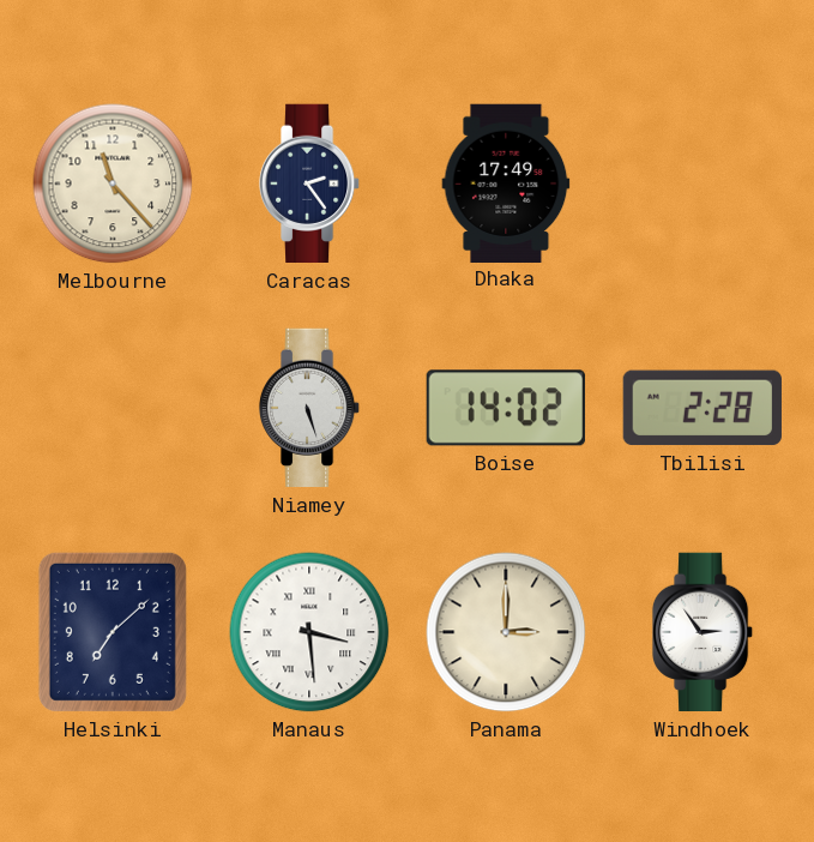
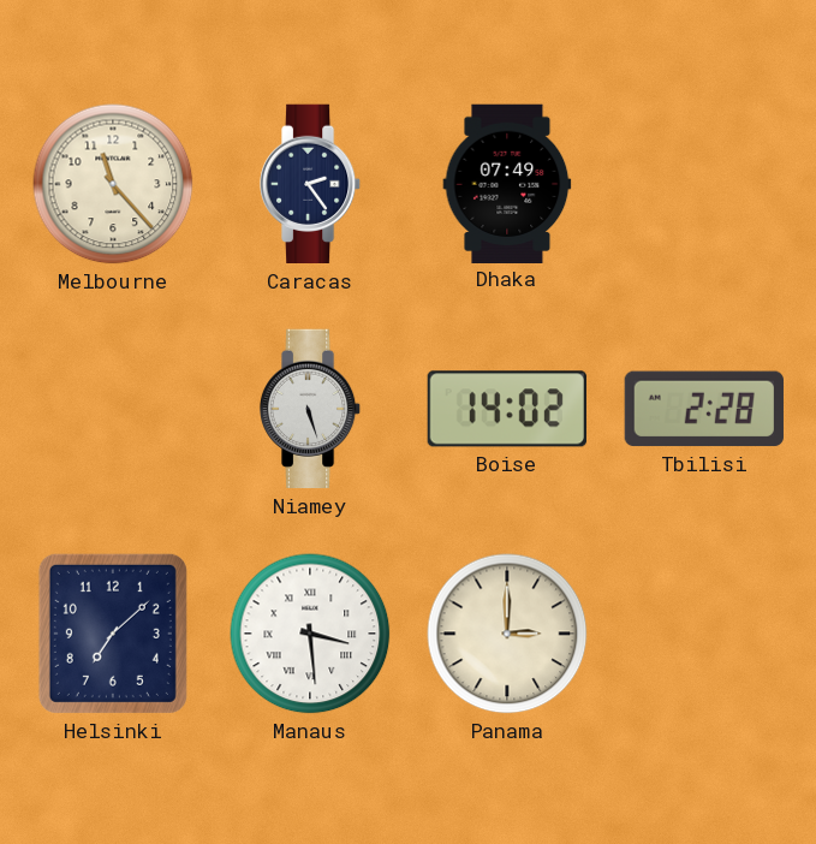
Dhaka: 17:49 -> 07:49 (507, 183)
Windhoek: 2:54 -> none (703, 632)
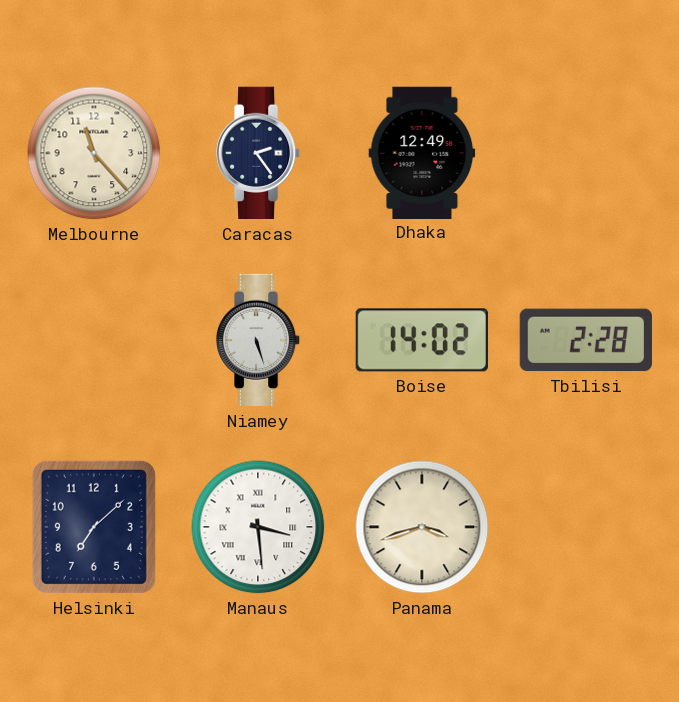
Dhaka: 07:49 -> 12:49 (422, 152)
Panama: 3:00 -> 3:42 (422, 527)
